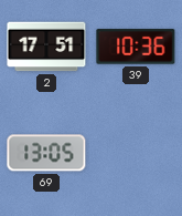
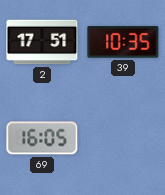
39: 10:36 -> 10:35 (123, 42)
69: 13:05 -> 16:05 (42, 138)
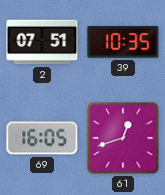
2: 17:51 -> 07:51 (42, 42)
61: none -> 12:42 (123, 138)
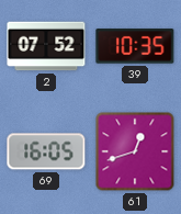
2: 07:51 -> 07:52 (46, 46)
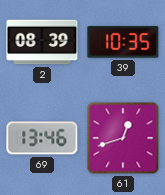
2: 07:52 -> 08:39 (42, 42)
69: 16:05 -> 13:46 (42, 138)
